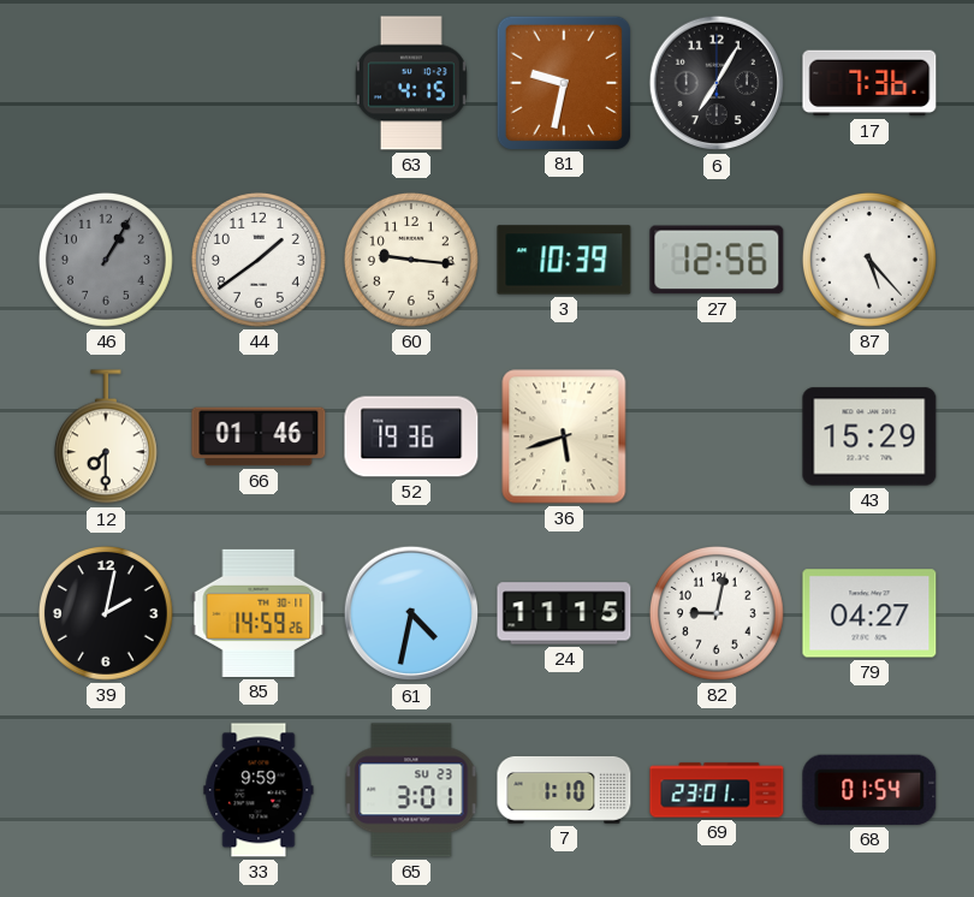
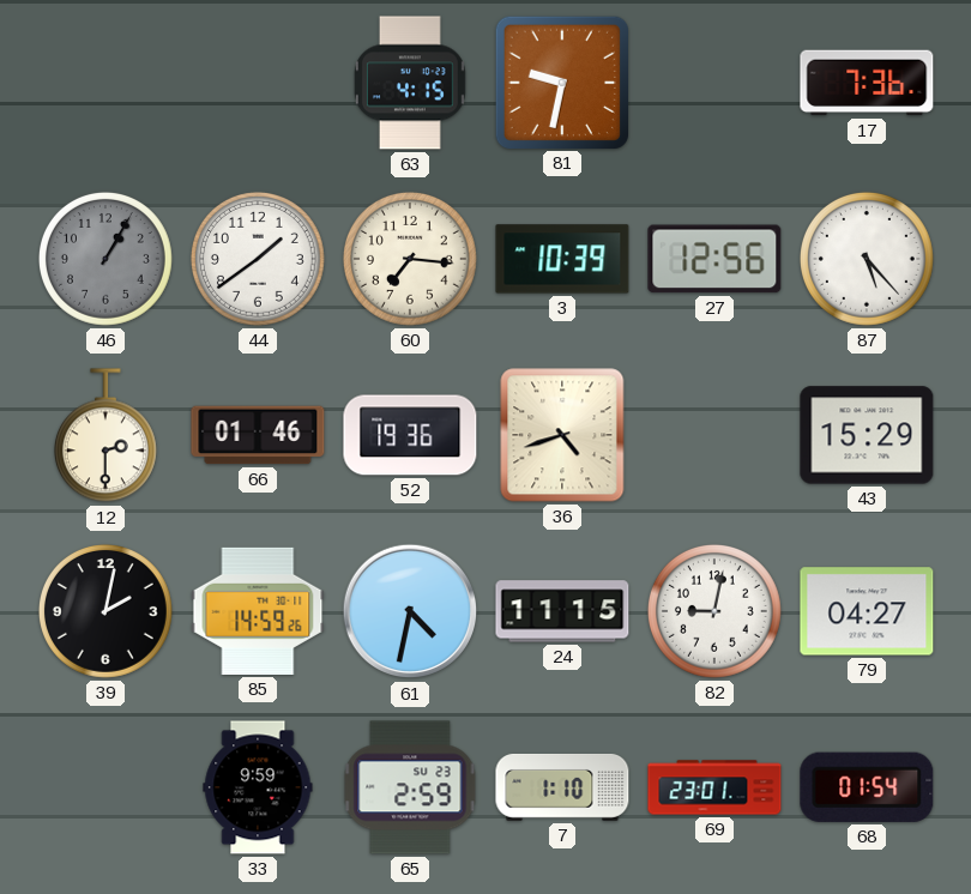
6: 7:05 -> none (717, 83)
60: 9:16 -> 7:16 (410, 259)
12: 7:30 -> 2:30 (105, 436)
36: 5:42 -> 4:42 (562, 435)
65: 3:01 -> 2:59 (410, 787)
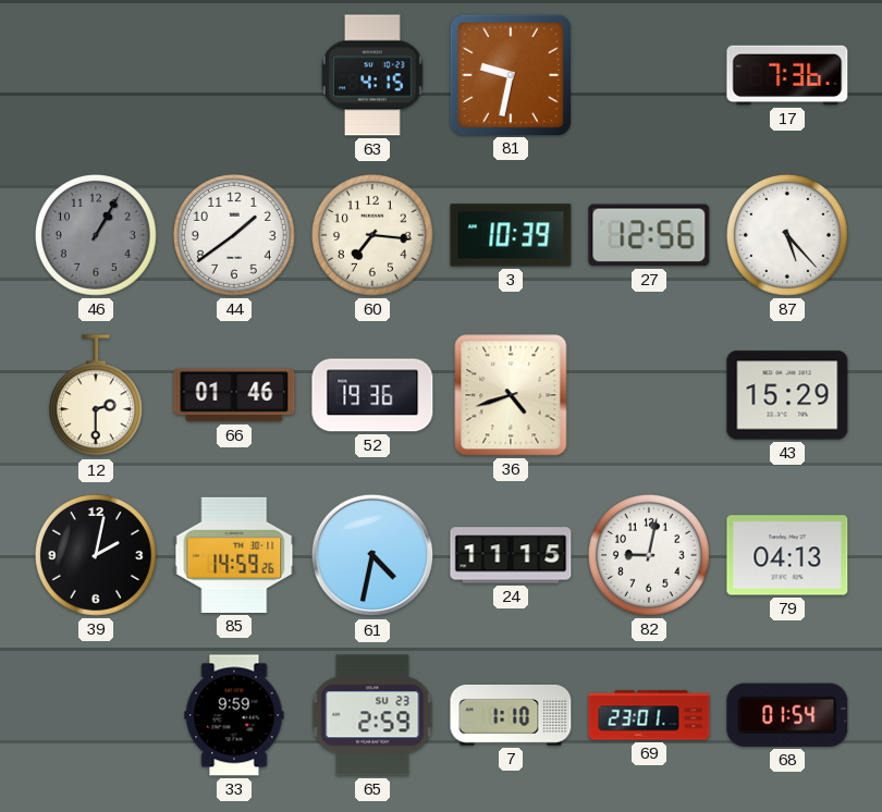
79: 04:27 -> 04:13 (787, 555)
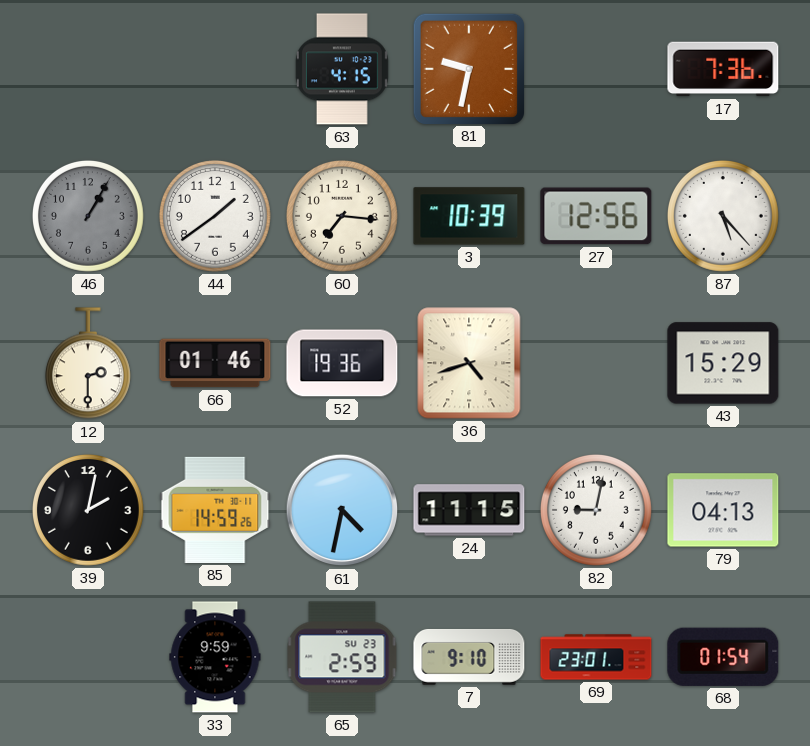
7: 1:10 -> 9:10 (469, 657)
